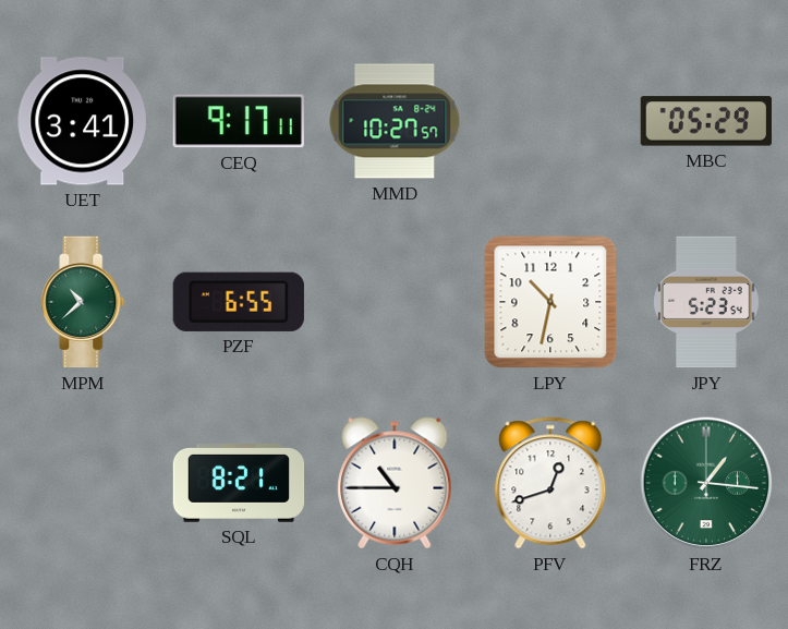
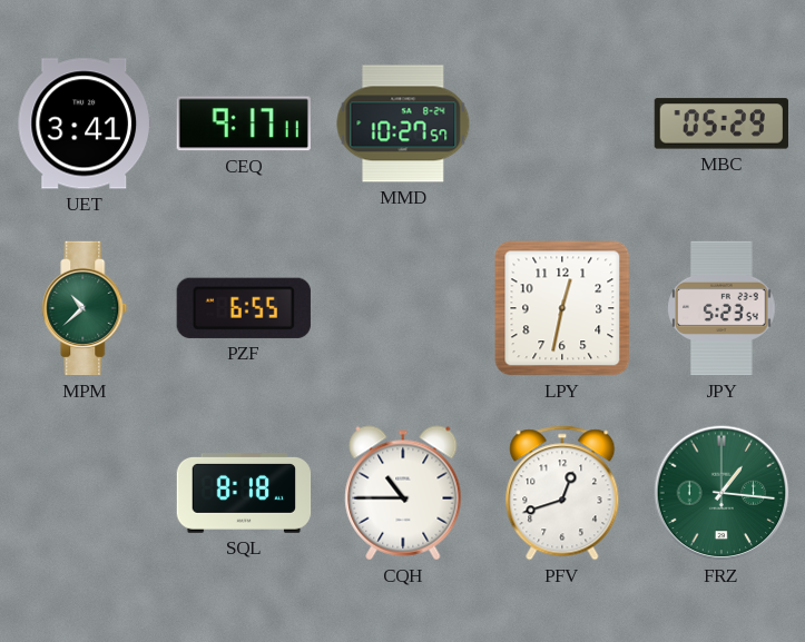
LPY: 10:32 -> 12:32 (562, 308)
SQL: 8:21 -> 8:18 (244, 494)
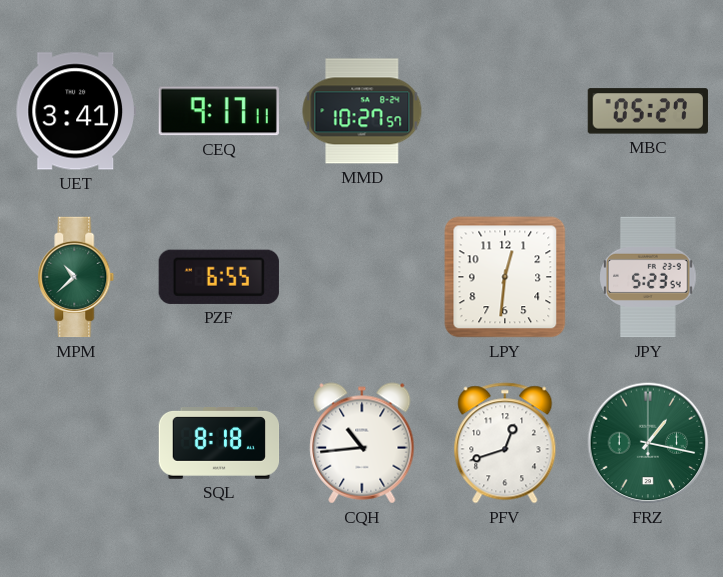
MBC: 05:29 -> 05:27 (647, 111)
LPY: 12:32 -> 12:31 (505, 277)
CQH: 10:45 -> 10:44 (362, 443)
FRZ: 1:16 -> 1:17 (648, 443)
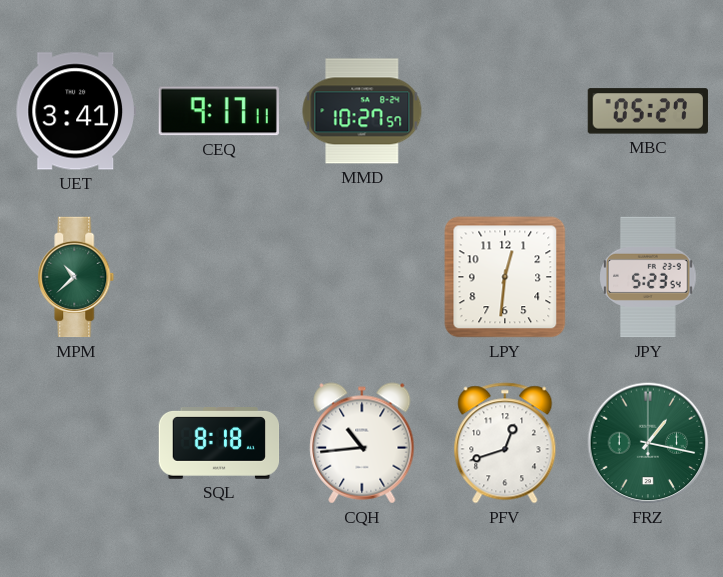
PZF: 6:55 -> none (219, 277)
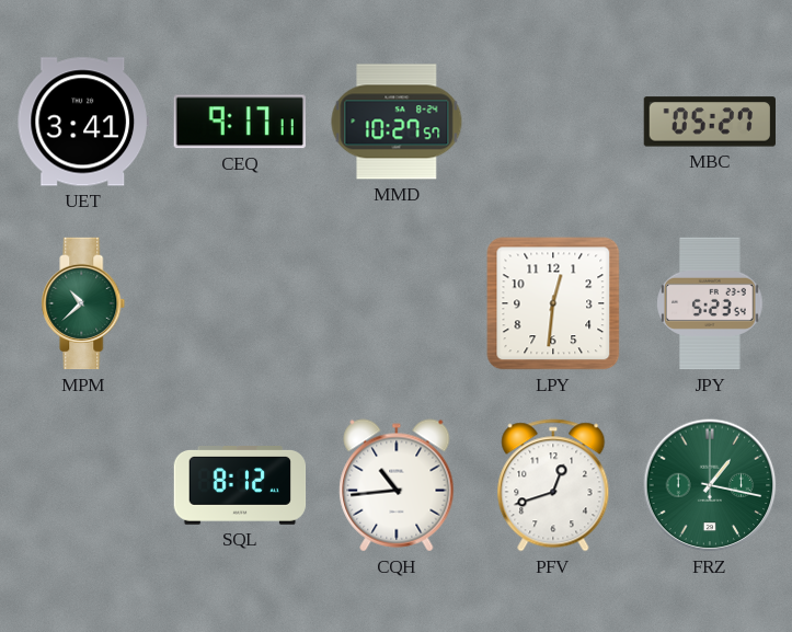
SQL: 8:18 -> 8:12 (240, 486)
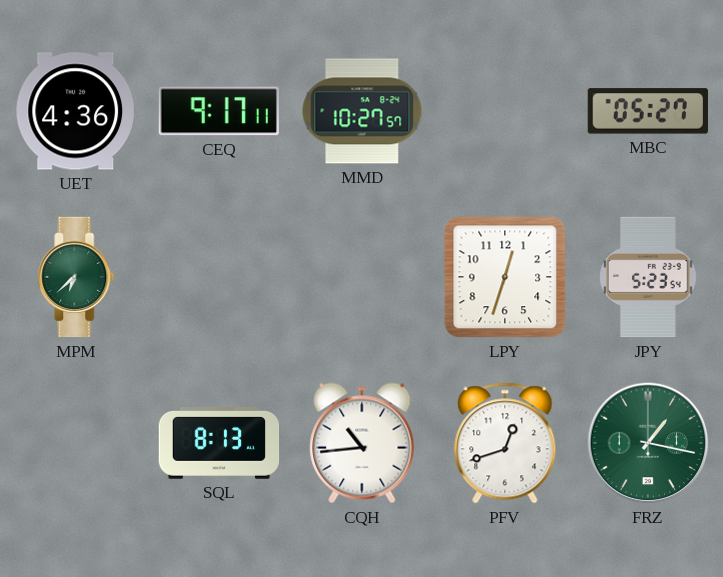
UET: 3:41 -> 4:36 (75, 111)
MPM: 10:38 -> 6:38 (76, 277)
LPY: 12:31 -> 12:33 (505, 277)
SQL: 8:12 -> 8:13 (219, 444)
